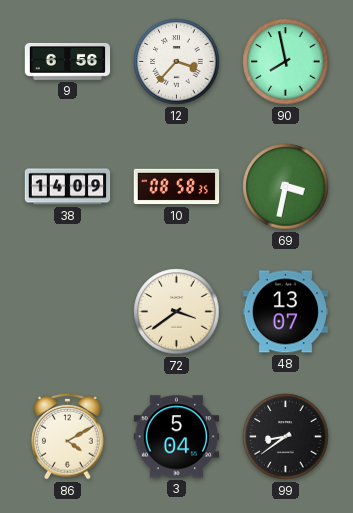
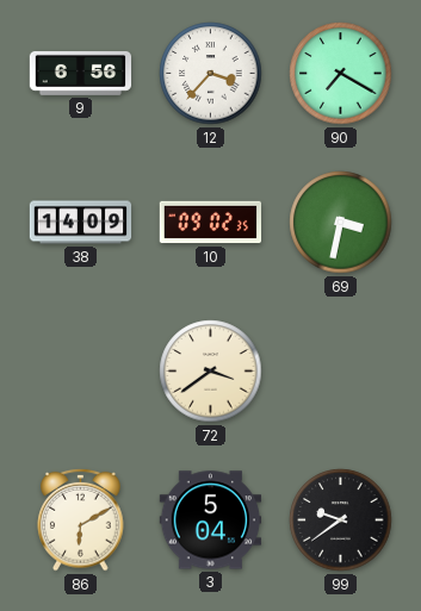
90: 7:58 -> 7:20 (341, 74)
10: 08:58 -> 09:02 (211, 223)
48: 13:07 -> none (286, 312)
86: 4:10 -> 6:10 (81, 519)
99: 8:39 -> 9:39 (341, 520)
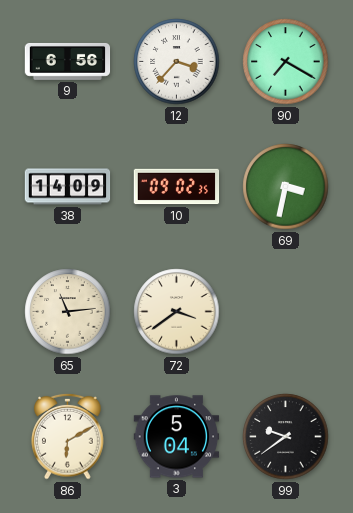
65: none -> 11:14 (68, 312)
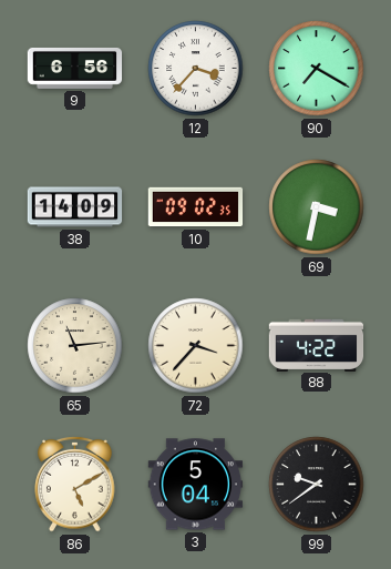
72: 3:39 -> 3:37 (196, 346)
88: none -> 4:22 (317, 345)
86: 6:10 -> 5:10 (75, 484)
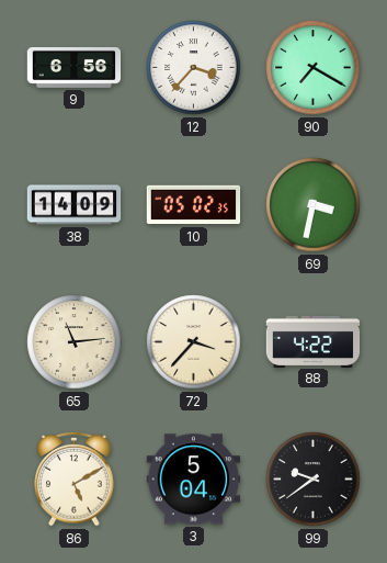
10: 09:02 -> 05:02 (194, 205)
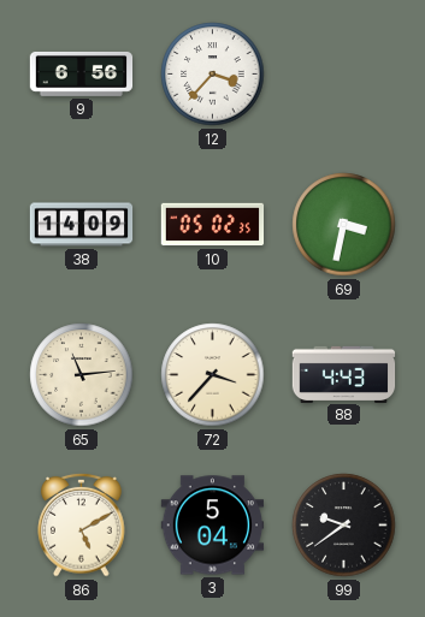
90: 7:20 -> none (314, 68)
88: 4:22 -> 4:43 (344, 374)
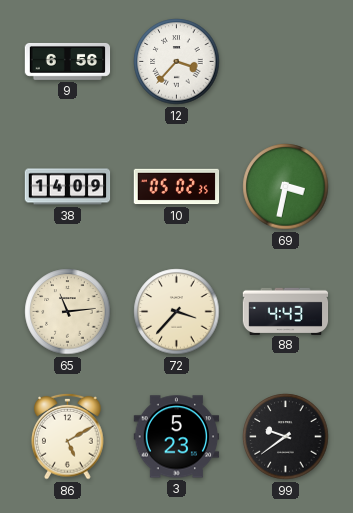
3: 5:04 -> 5:23 (177, 437)
